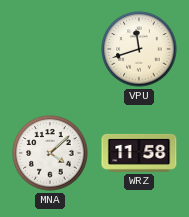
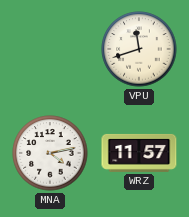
MNA: 4:08 -> 4:13 (50, 153)
WRZ: 11:58 -> 11:57 (139, 153)
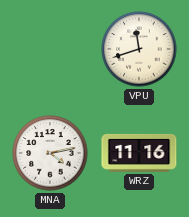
WRZ: 11:57 -> 11:16 (139, 153)
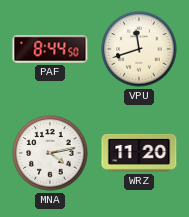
PAF: none -> 8:44 (50, 49)
WRZ: 11:16 -> 11:20 (139, 153)
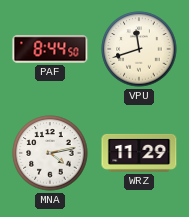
WRZ: 11:20 -> 11:29 (139, 153)
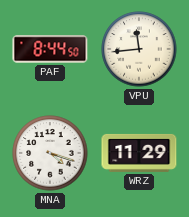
VPU: 11:42 -> 11:44 (139, 49)
MNA: 4:13 -> 4:18 (50, 153)
